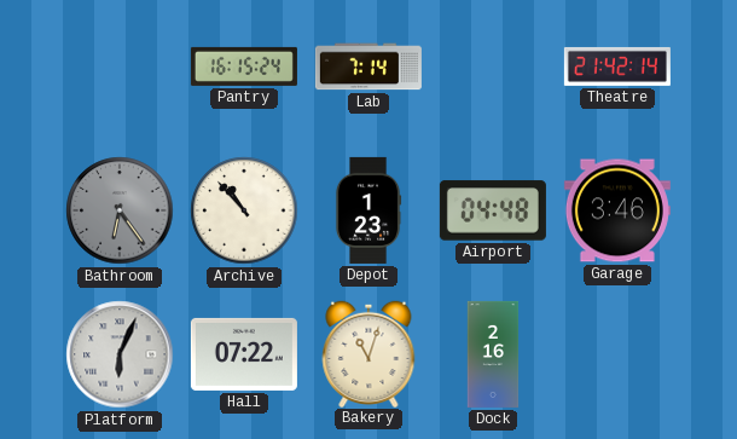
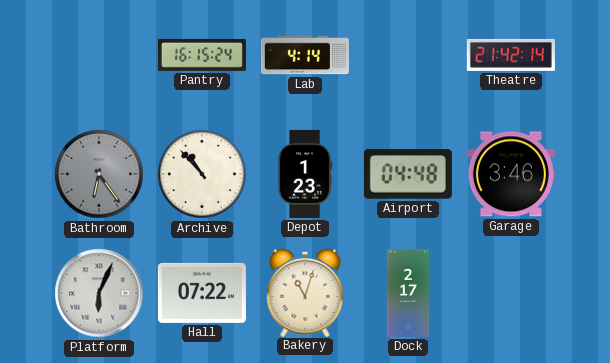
Lab: 7:14 -> 4:14 (305, 55)
Dock: 2:16 -> 2:17 (408, 293)
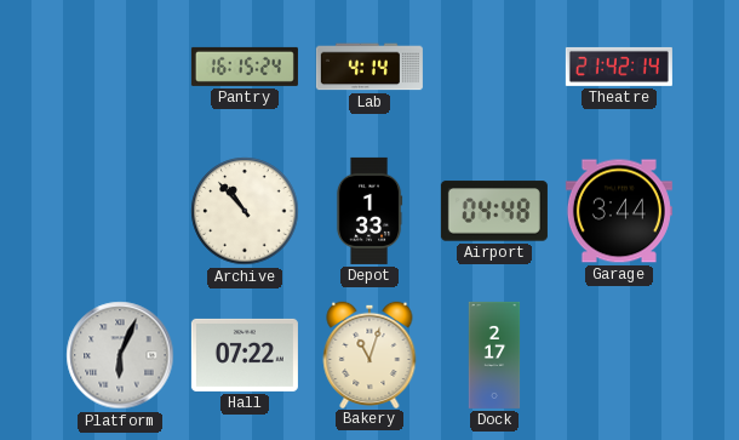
Bathroom: 6:24 -> none (99, 174)
Depot: 1:23 -> 1:33 (369, 211)
Garage: 3:46 -> 3:44 (619, 211)
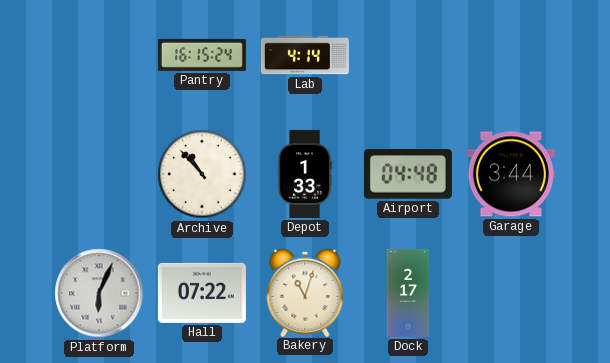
Theatre: 21:42 -> none (619, 67)
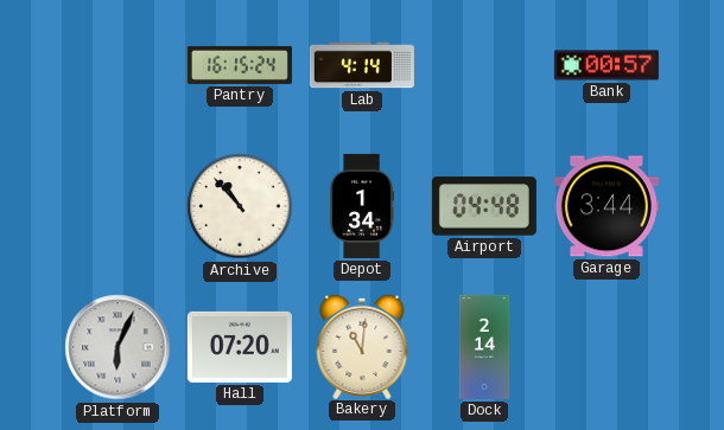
Bank: none -> 00:57 (606, 65)
Depot: 1:33 -> 1:34 (362, 206)
Hall: 07:22 -> 07:20 (240, 347)
Bakery: 11:03 -> 11:01 (362, 346)
Dock: 2:17 -> 2:14 (484, 347)
